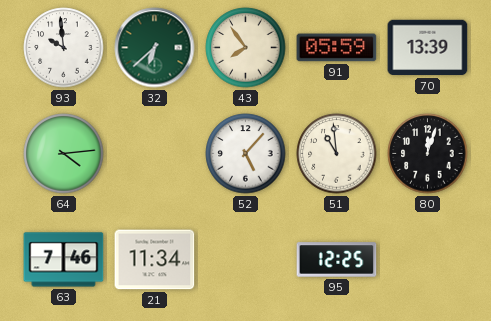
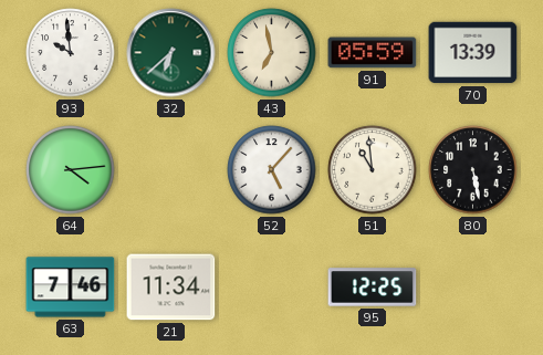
43: 7:54 -> 6:58 (272, 53)
80: 12:03 -> 5:28 (473, 170)
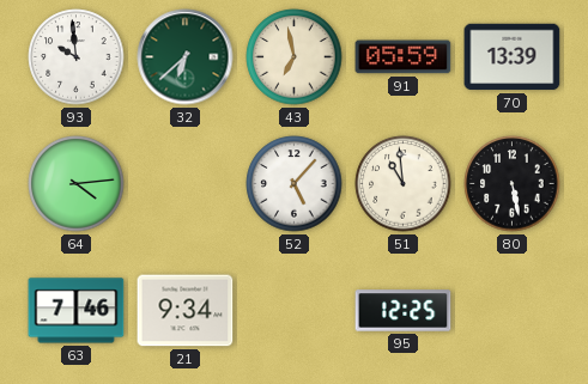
21: 11:34 -> 9:34 (186, 311)
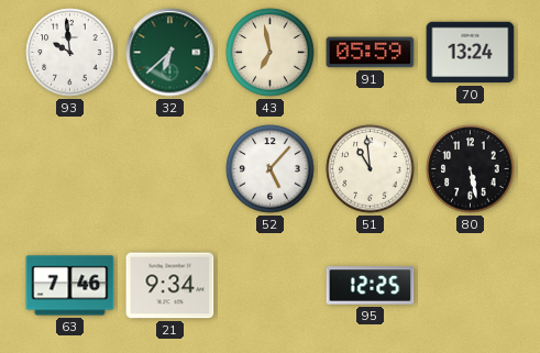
70: 13:39 -> 13:24 (471, 53)
64: 4:14 -> none (77, 184)
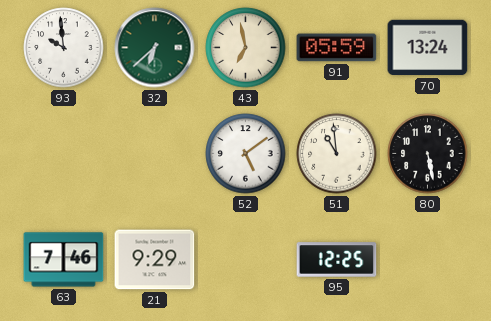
52: 5:07 -> 5:09 (246, 154)
21: 9:34 -> 9:29 (155, 260)
